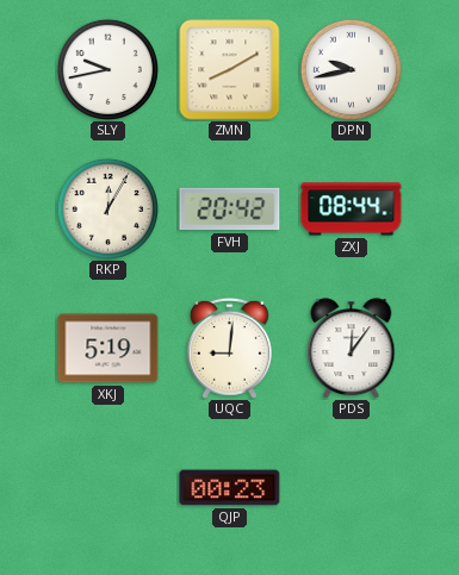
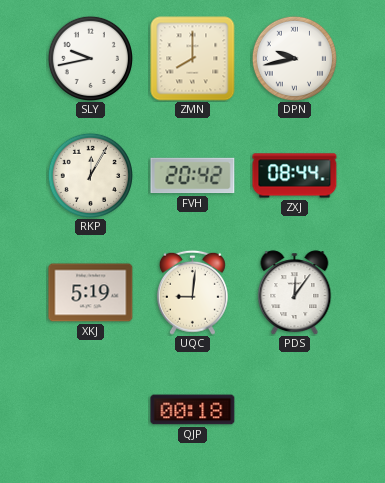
ZMN: 8:10 -> 8:00 (193, 59)
QJP: 00:23 -> 00:18 (193, 410)
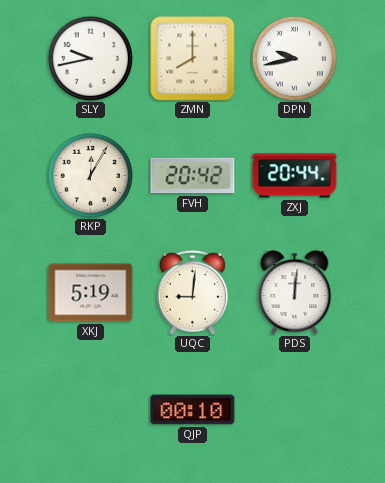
ZXJ: 08:44 -> 20:44 (295, 176)
PDS: 12:06 -> 12:01 (295, 292)
QJP: 00:18 -> 00:10 (193, 410)
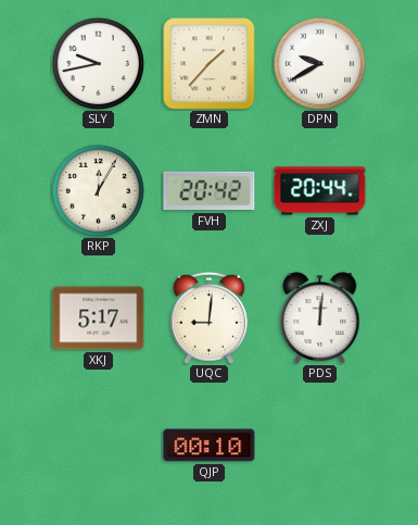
ZMN: 8:00 -> 1:37 (210, 64)
DPN: 9:43 -> 9:40 (319, 63)
XKJ: 5:19 -> 5:17 (99, 318)
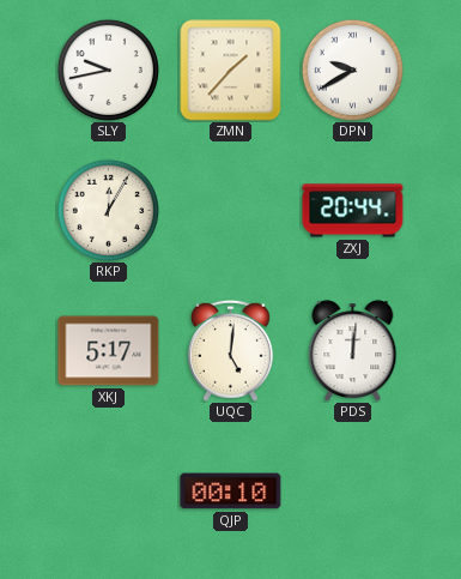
FVH: 20:42 -> none (210, 191)
UQC: 9:01 -> 5:01 (230, 350)
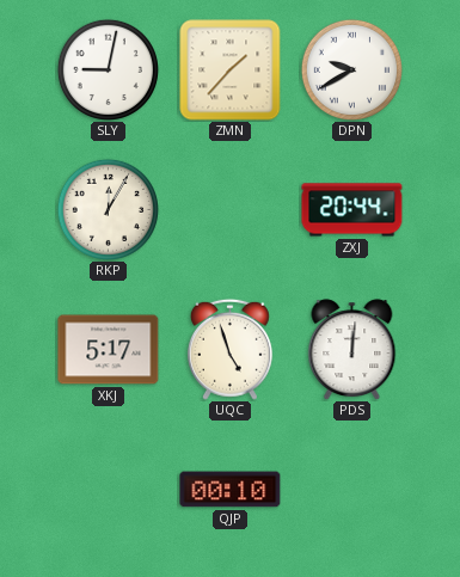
SLY: 9:43 -> 9:02 (108, 69)
UQC: 5:01 -> 4:57 (229, 349)
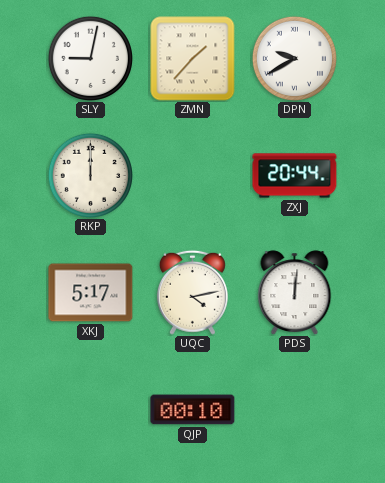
RKP: 12:05 -> 12:00 (90, 175)
UQC: 4:57 -> 4:13 (192, 292)
